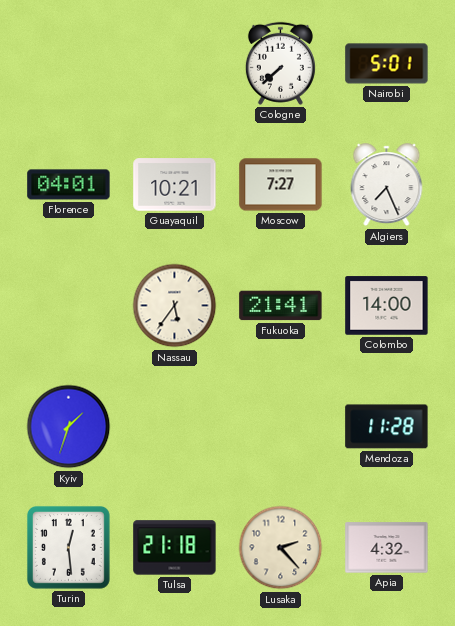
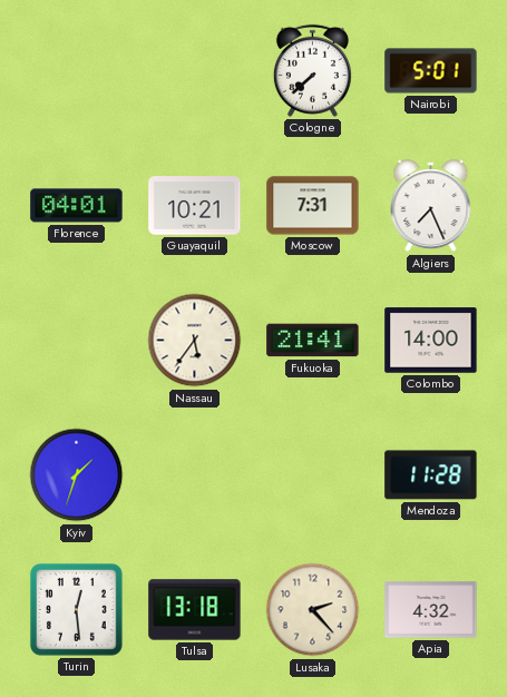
Moscow: 7:27 -> 7:31 (313, 206)
Tulsa: 21:18 -> 13:18 (195, 610)
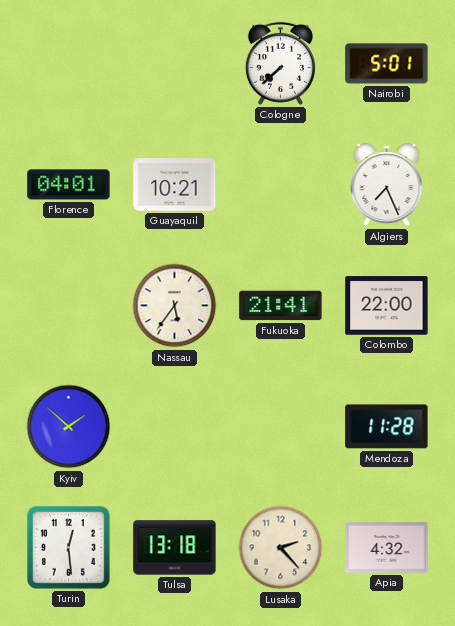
Moscow: 7:31 -> none (313, 206)
Colombo: 14:00 -> 22:00 (387, 306)
Kyiv: 1:33 -> 1:52 (69, 427)
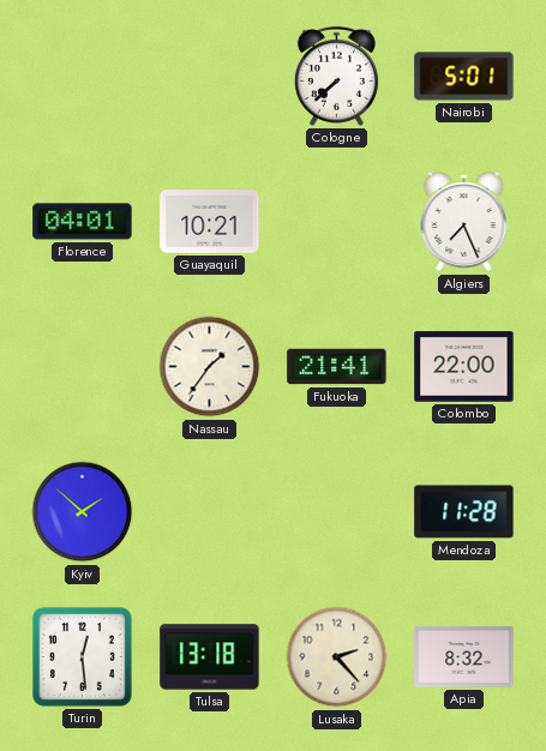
Nassau: 5:36 -> 1:36 (210, 367)
Apia: 4:32 -> 8:32 (464, 657)
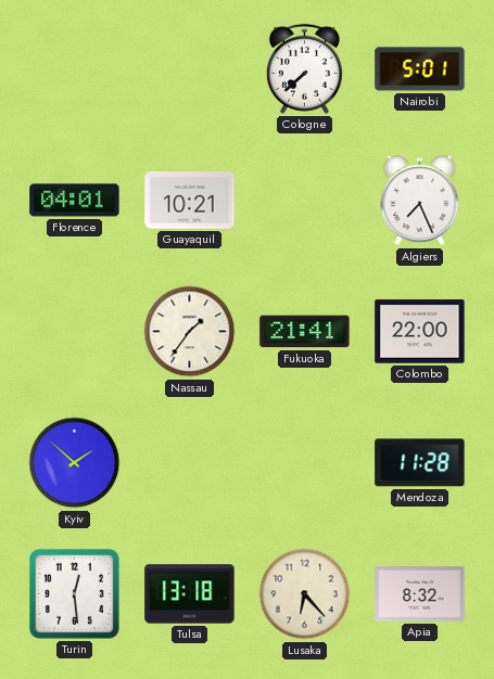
Lusaka: 2:23 -> 6:23 (305, 594)
